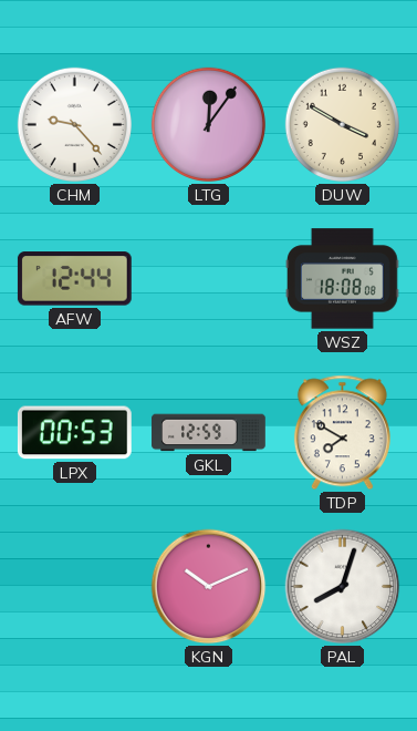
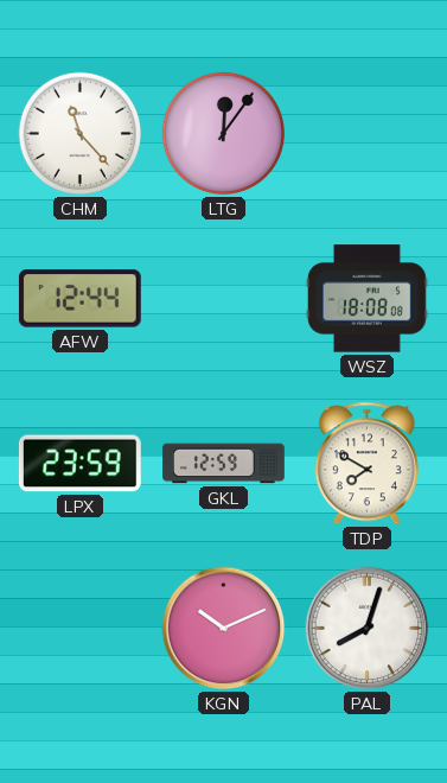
CHM: 9:23 -> 11:23 (79, 133)
DUW: 3:50 -> none (342, 124)
LPX: 00:53 -> 23:59 (79, 464)
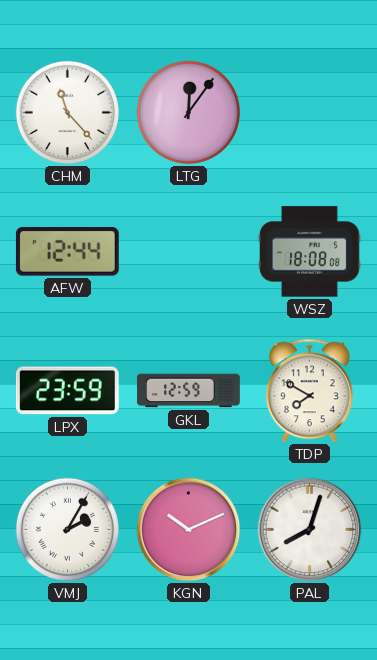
VMJ: none -> 2:05 (67, 529)
